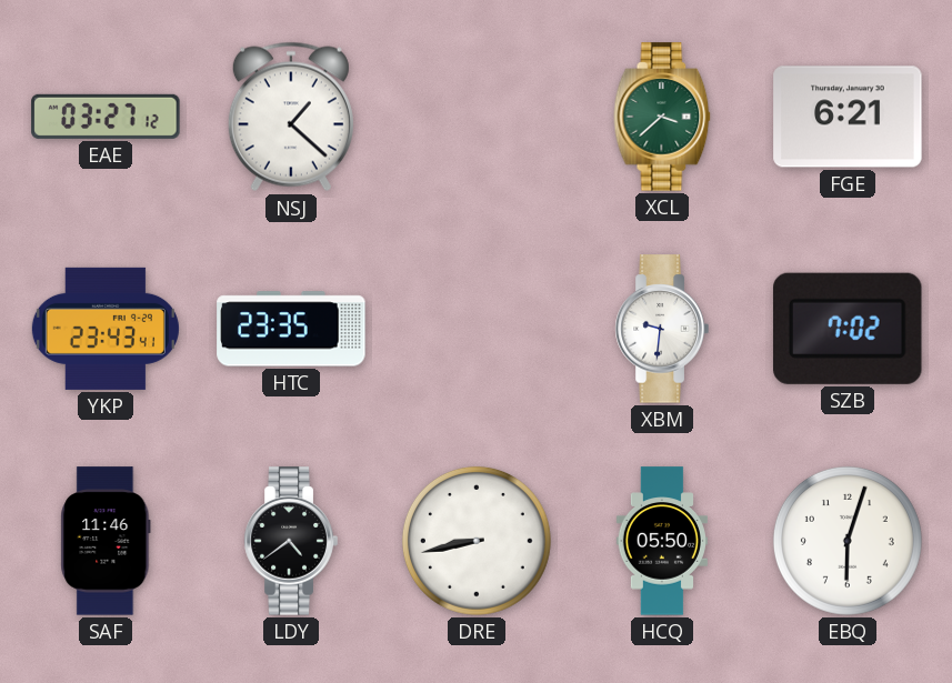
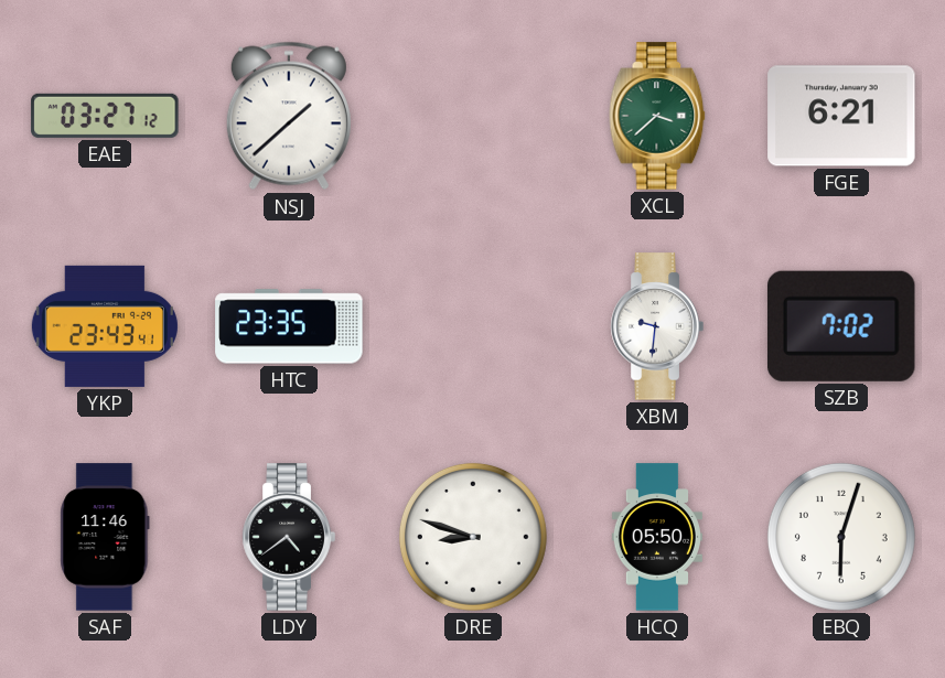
NSJ: 1:22 -> 1:38 (289, 116)
DRE: 8:43 -> 8:48 (473, 537)
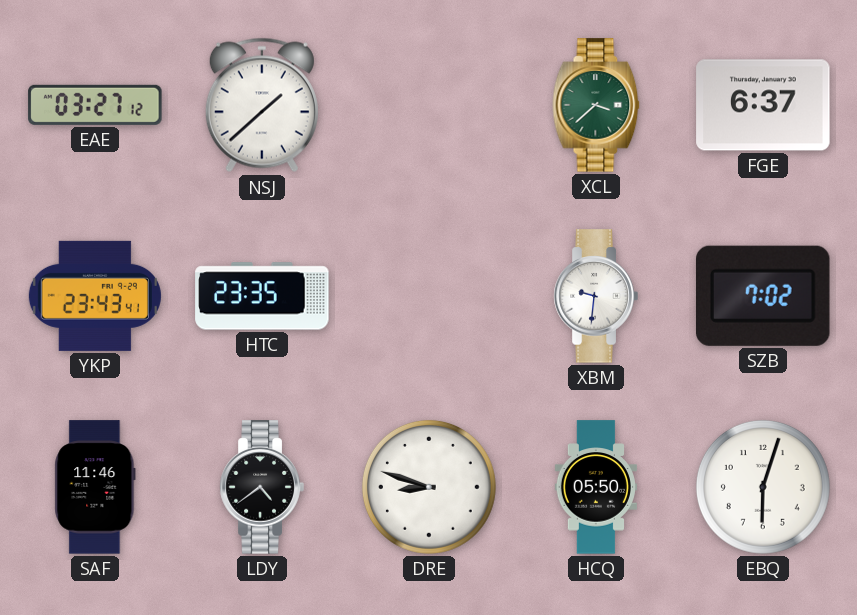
FGE: 6:21 -> 6:37 (763, 105)
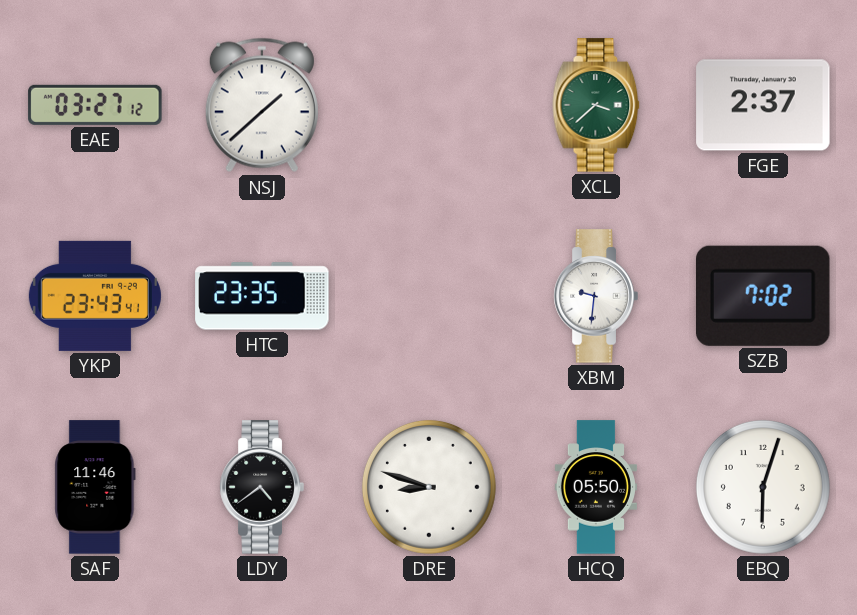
FGE: 6:37 -> 2:37 (763, 105)
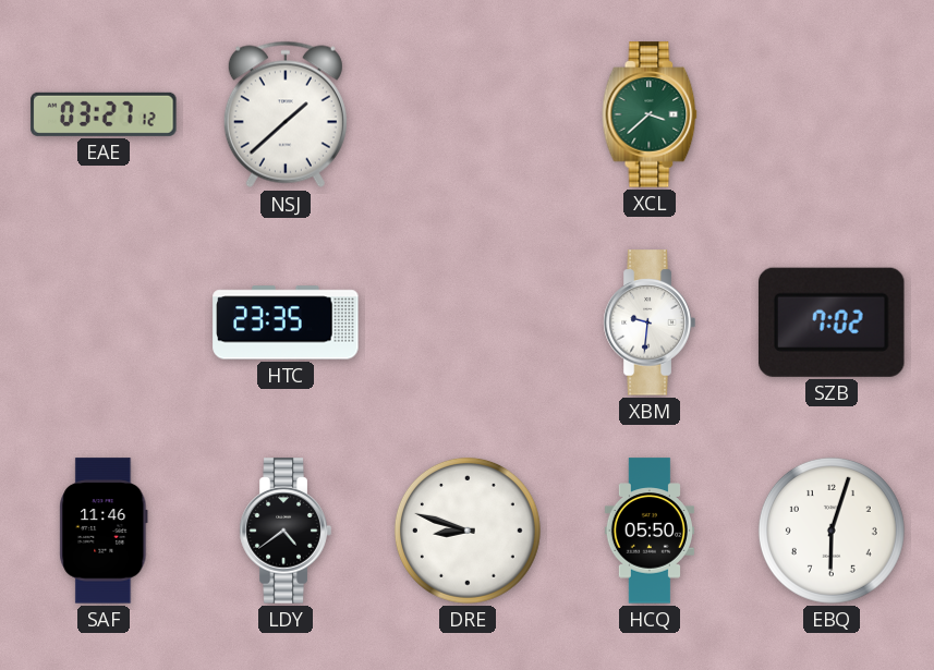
FGE: 2:37 -> none (763, 105)
YKP: 23:43 -> none (95, 296)
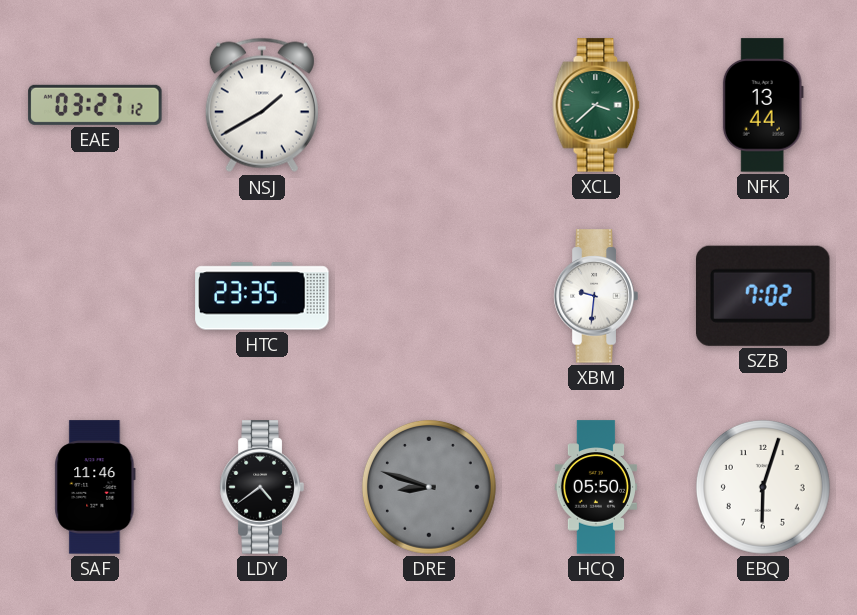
NSJ: 1:38 -> 1:40 (262, 105)
NFK: none -> 13:44 (763, 105)
DRE dial: white -> grey (429, 487)
